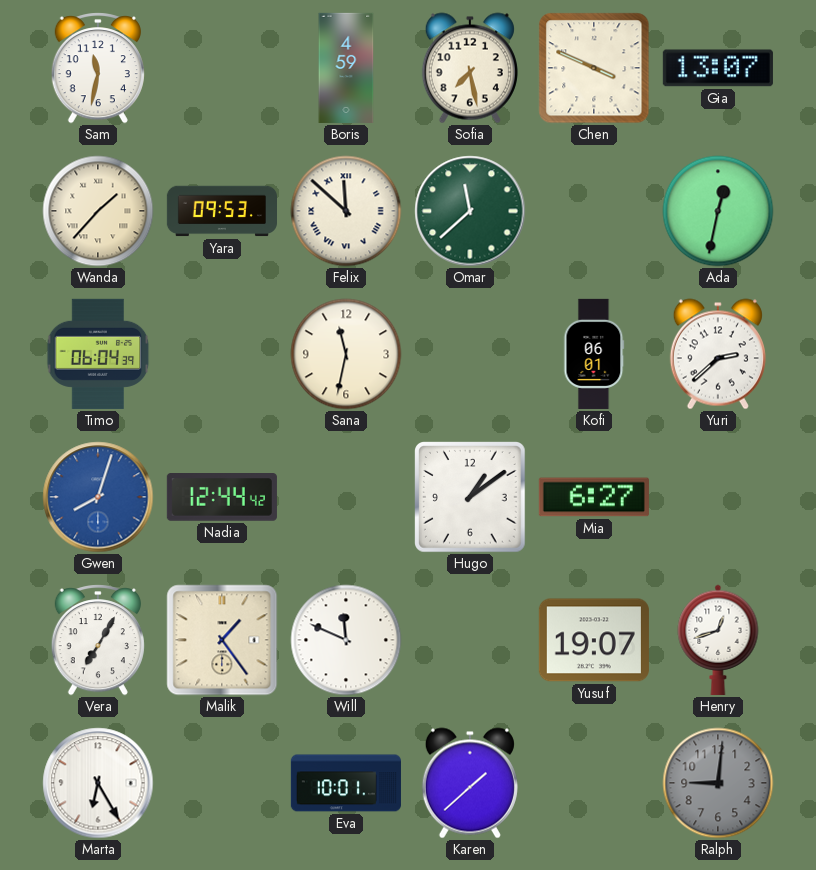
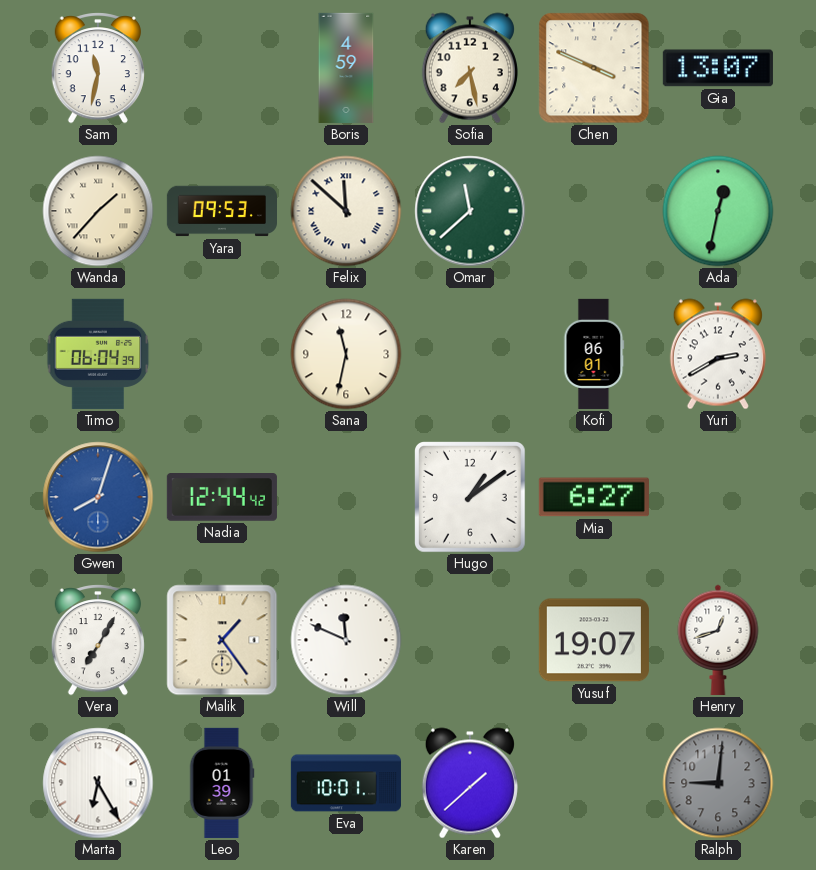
Yuri: 2:38 -> 2:40 (718, 354)
Leo: none -> 01:39 (222, 783)
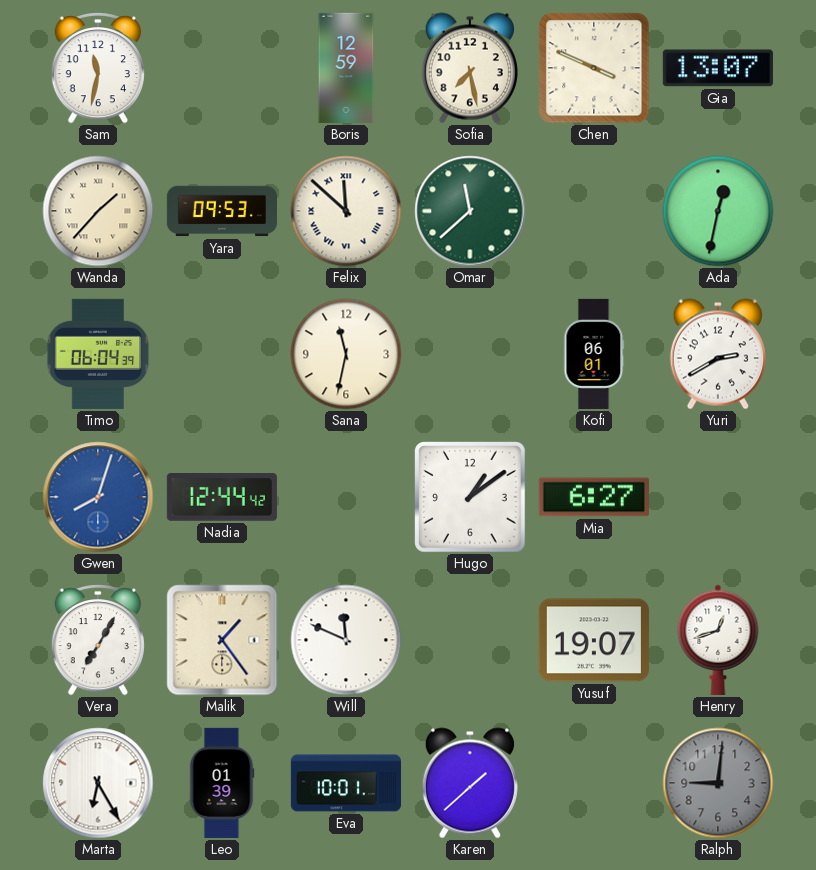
Boris: 4:59 -> 12:59 (346, 68)
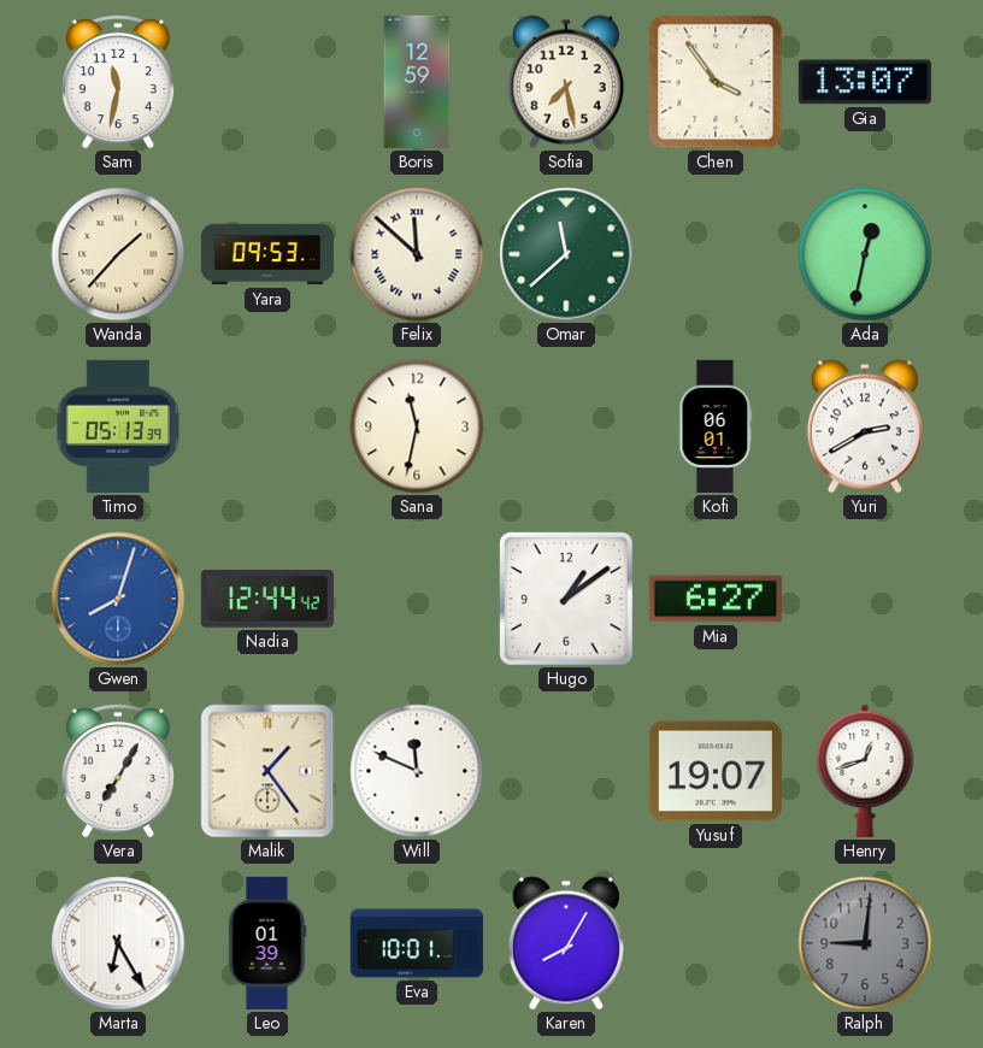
Chen: 3:49 -> 3:54 (716, 82)
Timo: 06:04 -> 05:13 (118, 426)
Karen: 1:38 -> 8:05 (566, 943)
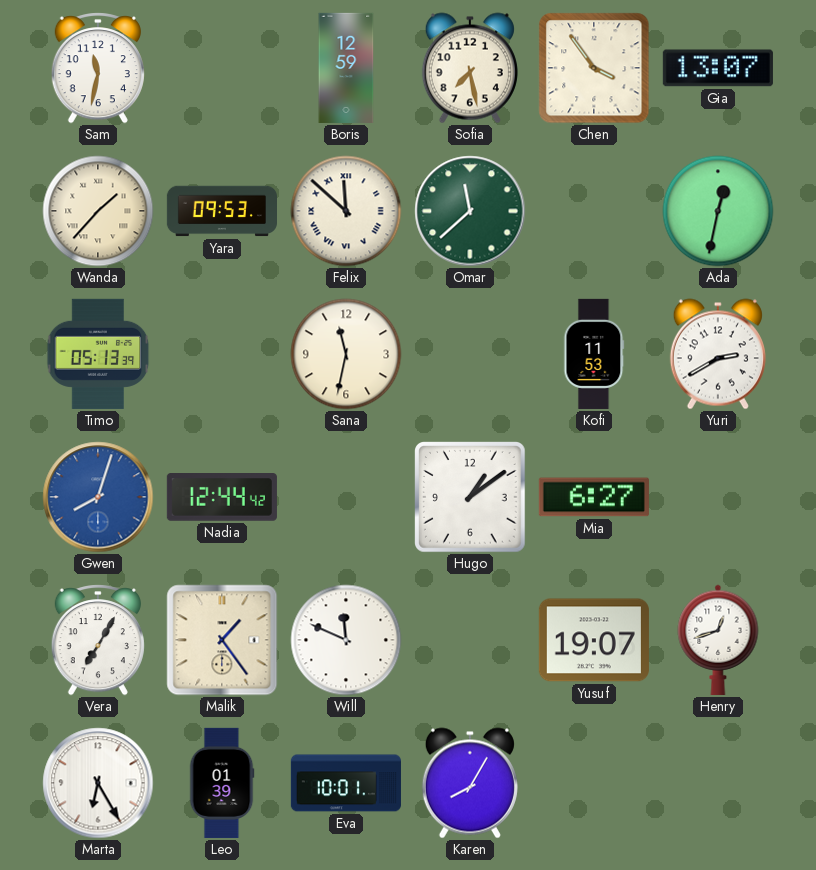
Kofi: 06:01 -> 11:53 (594, 354)
Ralph: 9:01 -> none (865, 943)
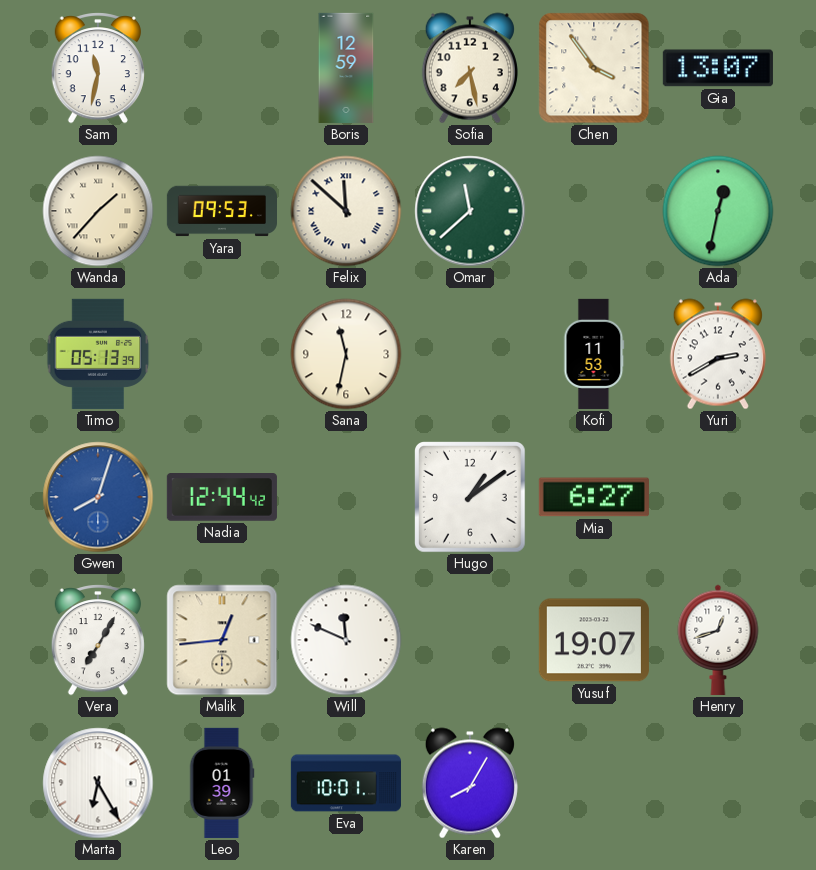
Malik: 1:24 -> 12:44 (222, 640)
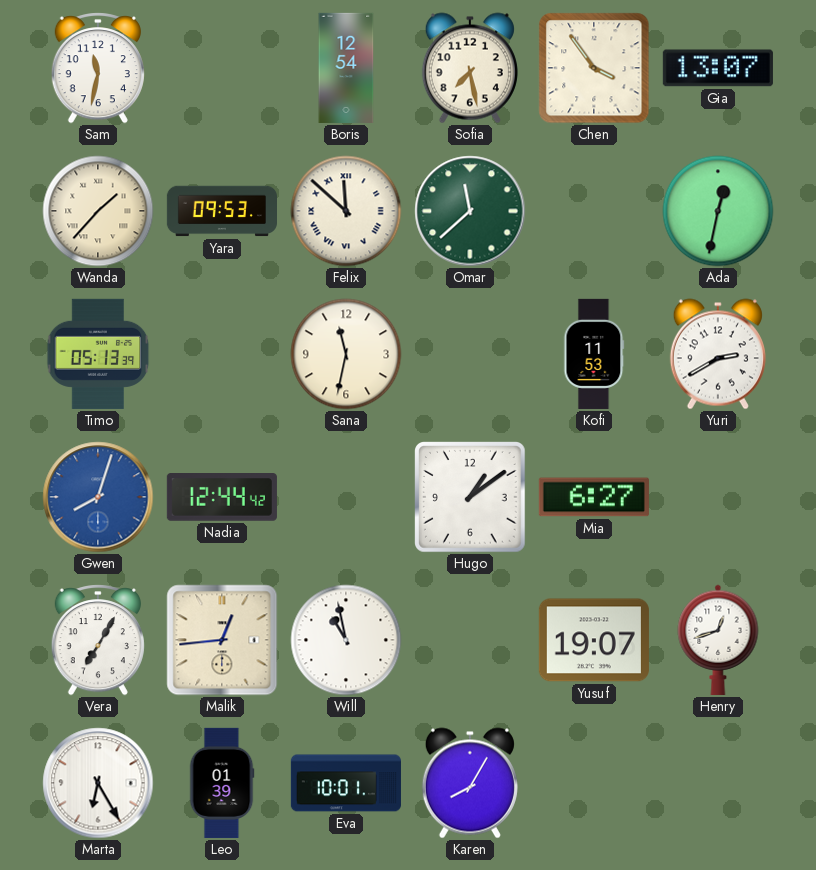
Boris: 12:59 -> 12:54 (346, 68)
Will: 11:49 -> 10:58 (346, 640)
